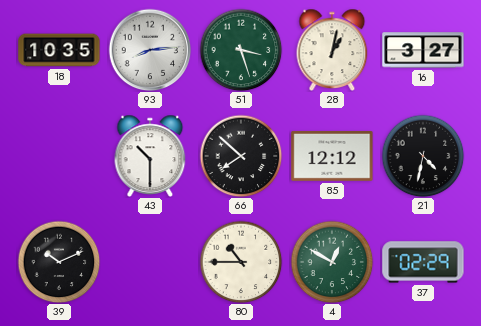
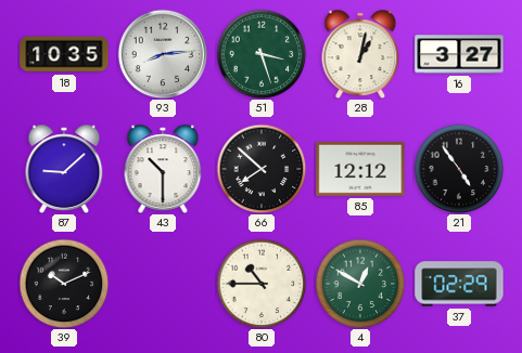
87: none -> 9:08 (64, 168)
21: 4:32 -> 4:54 (459, 169)
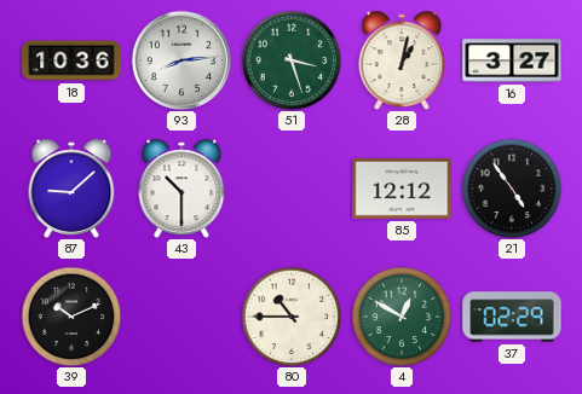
18: 10:35 -> 10:36 (71, 60)
66: 7:52 -> none (262, 169)
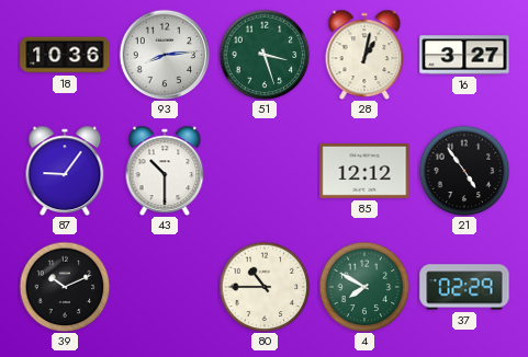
87: 9:08 -> 9:06 (65, 170)
4: 12:50 -> 7:50 (364, 287)
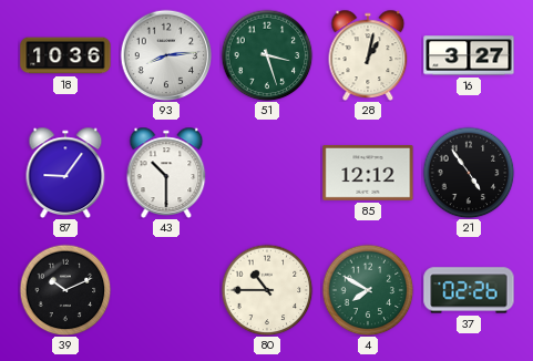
37: 02:29 -> 02:26 (469, 290)
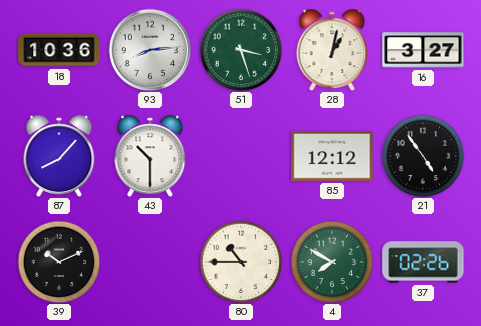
87: 9:06 -> 8:07 (59, 155)
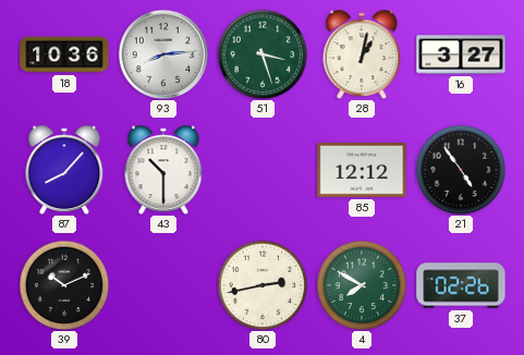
80: 10:45 -> 2:43 (263, 285)
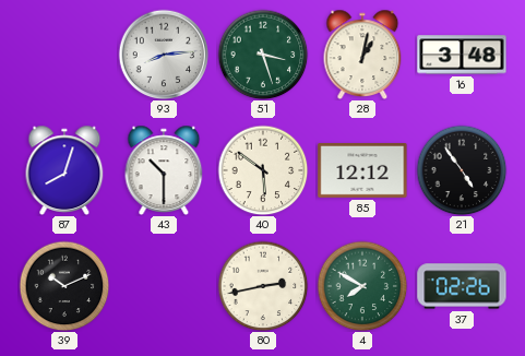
18: 10:36 -> none (64, 54)
16: 3:27 -> 3:48 (462, 55)
87: 8:07 -> 8:03 (64, 169)
40: none -> 5:51 (263, 170)
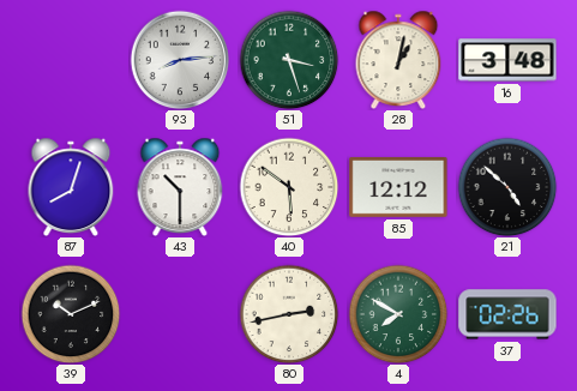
21: 4:54 -> 4:52 (507, 187)
